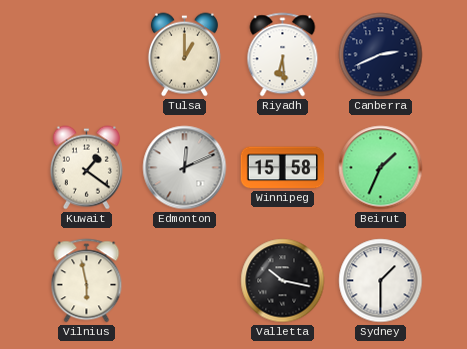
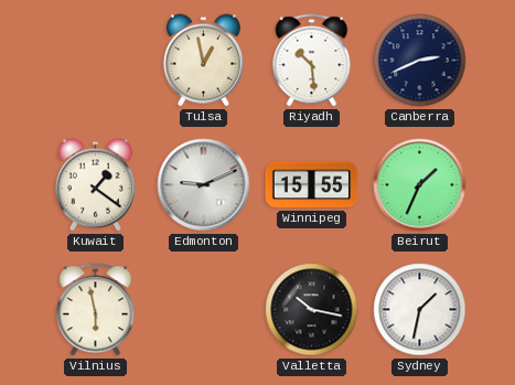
Tulsa: 1:00 -> 12:58 (203, 61)
Riyadh: 6:29 -> 10:29 (312, 61)
Edmonton: 12:11 -> 9:11 (204, 185)
Winnipeg: 15:58 -> 15:55 (312, 185)
Sydney: 1:30 -> 1:32 (420, 310)
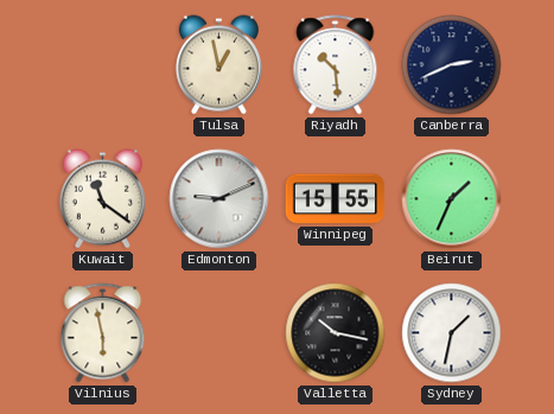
Kuwait: 1:21 -> 11:21 (102, 199)
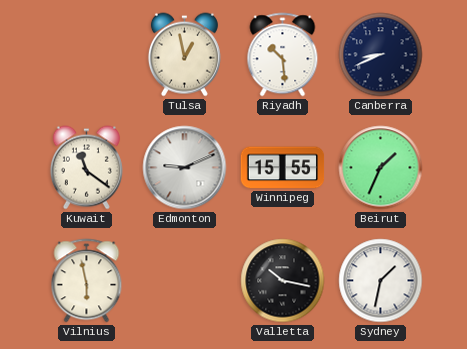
Canberra: 2:41 -> 8:41 (381, 55)
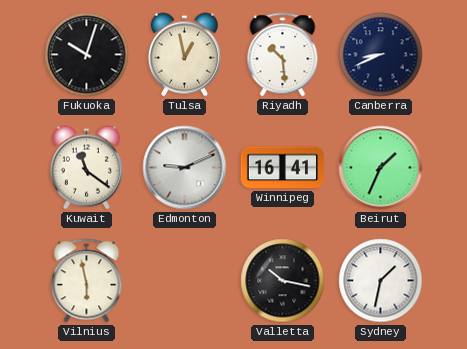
Fukuoka: none -> 10:03 (87, 55)
Winnipeg: 15:55 -> 16:41 (283, 168)
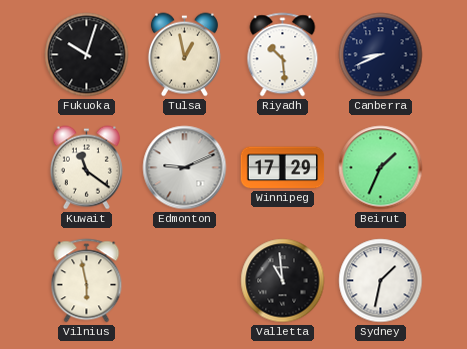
Winnipeg: 16:41 -> 17:29 (283, 168)
Valletta: 10:17 -> 10:59 (283, 281)
